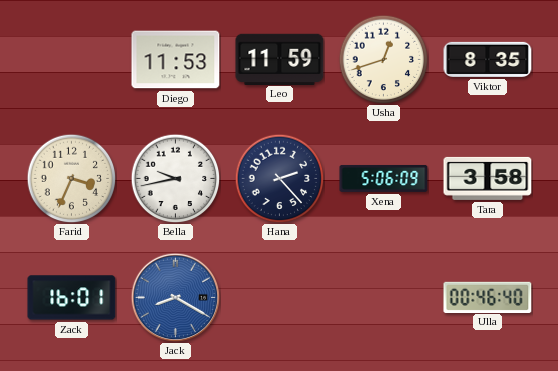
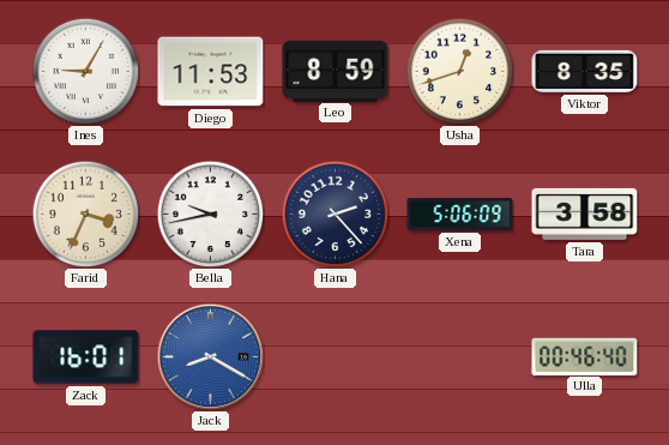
Ines: none -> 9:05 (85, 71)
Leo: 11:59 -> 8:59 (336, 71)
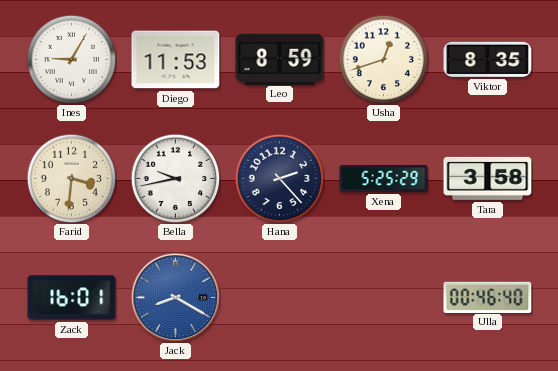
Farid: 3:34 -> 3:31 (71, 178)
Xena: 5:06 -> 5:25 (384, 178)
